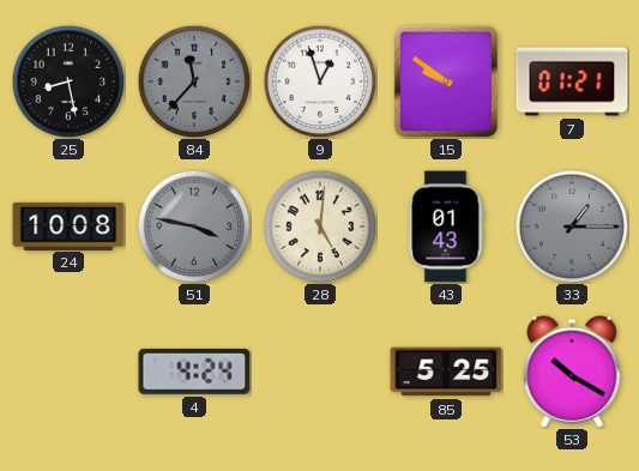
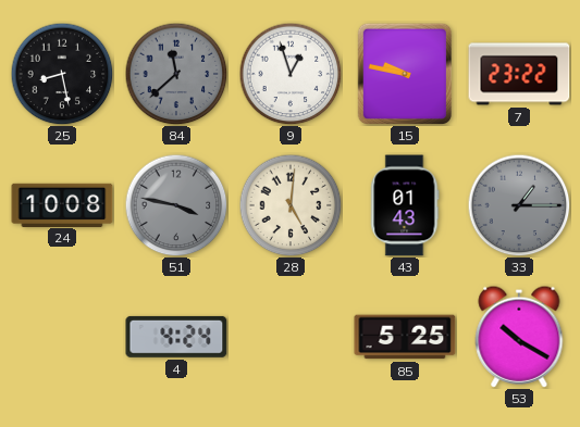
84: 11:37 -> 11:38 (176, 74)
15: 9:51 -> 9:47 (404, 74)
7: 01:21 -> 23:22 (519, 74)
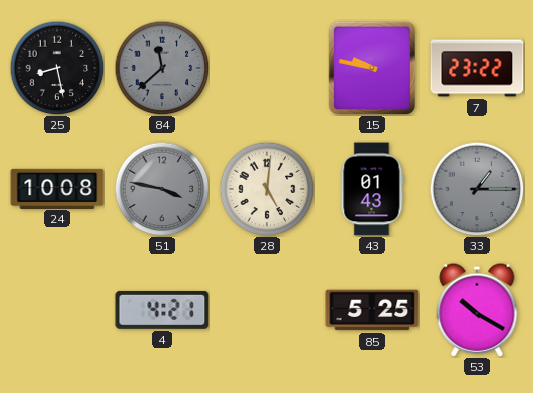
9: 12:57 -> none (291, 74)
4: 4:24 -> 4:21 (162, 310)
